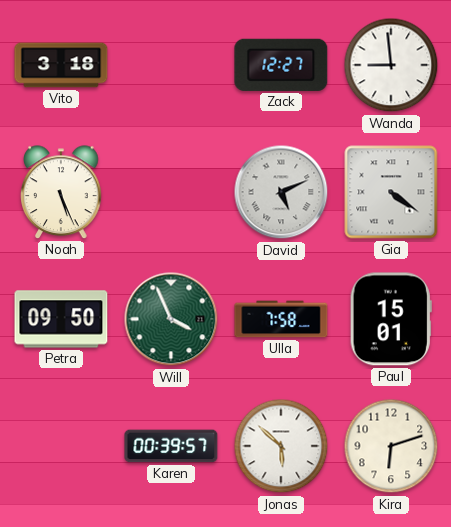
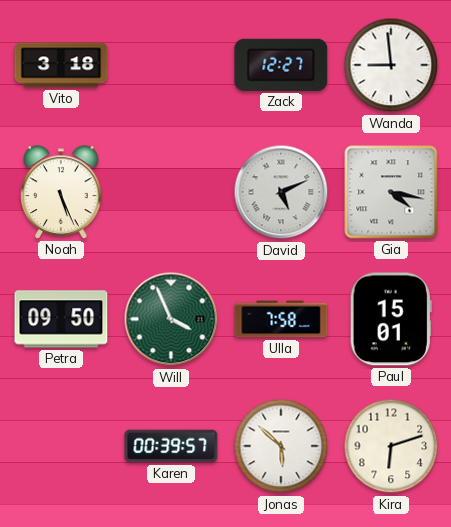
Gia: 4:21 -> 4:17 (391, 192)
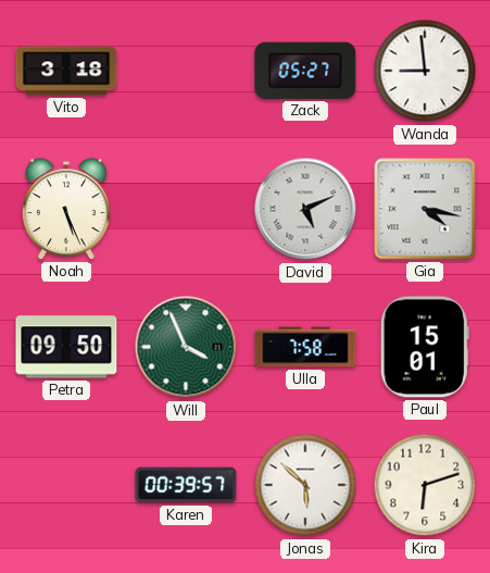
Zack: 12:27 -> 05:27 (305, 71)
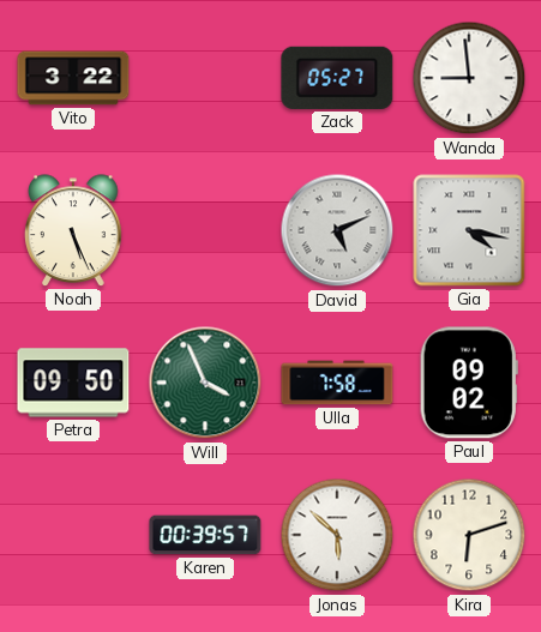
Vito: 3:18 -> 3:22 (73, 78)
Paul: 15:01 -> 09:02 (469, 383)
